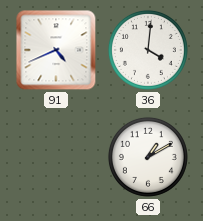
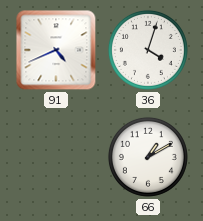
36: 4:01 -> 4:03 (148, 50)
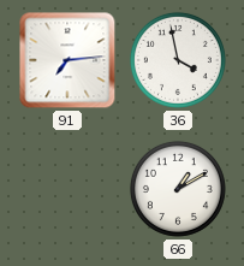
91: 4:41 -> 7:14 (67, 60)
36: 4:03 -> 3:58 (178, 60)
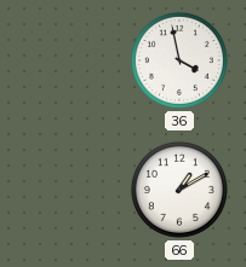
91: 7:14 -> none (67, 60)
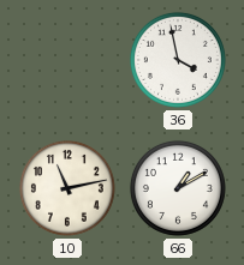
10: none -> 11:13 (67, 188)
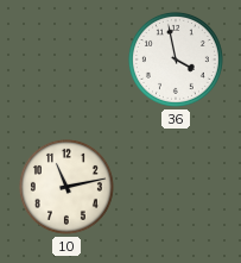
66: 1:10 -> none (178, 188)
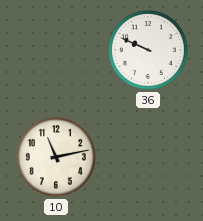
36: 3:58 -> 9:49 (148, 50)
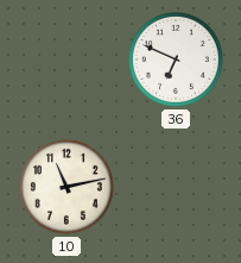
36: 9:49 -> 6:49 (176, 60)
